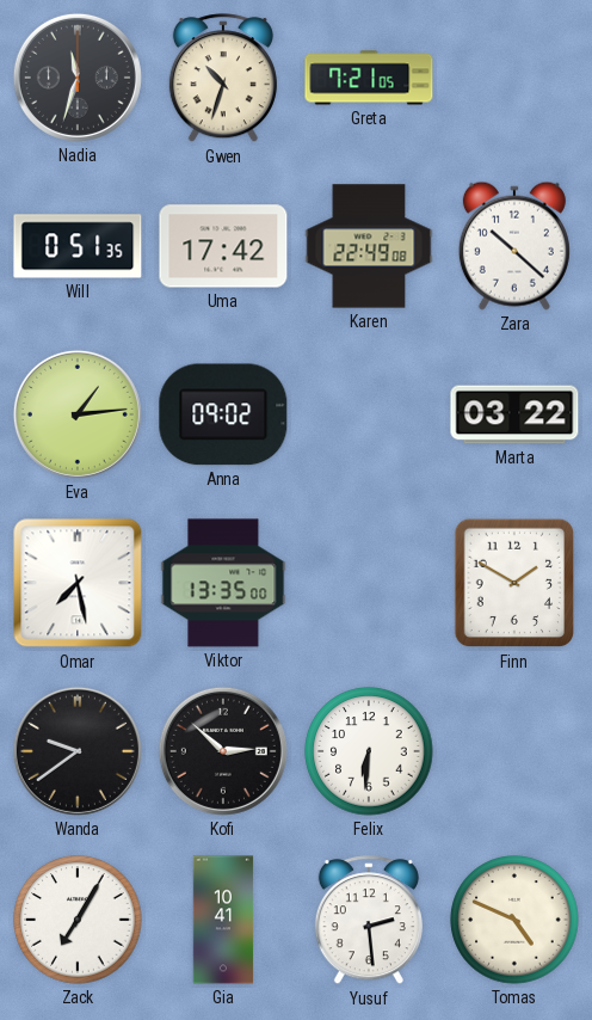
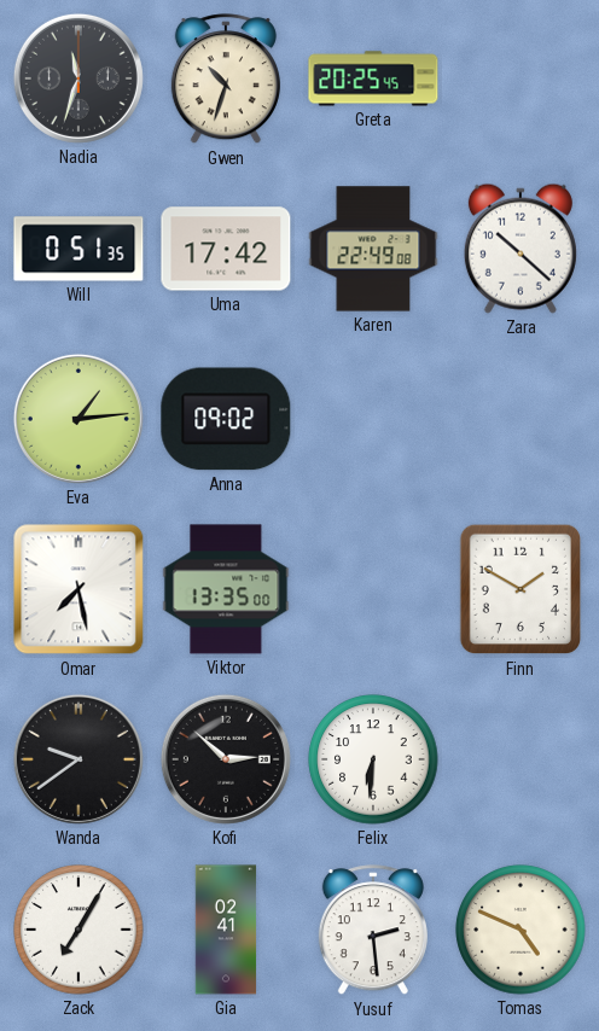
Greta: 7:21 -> 20:25 (373, 78)
Marta: 03:22 -> none (514, 414)
Gia: 10:41 -> 02:41 (226, 930)
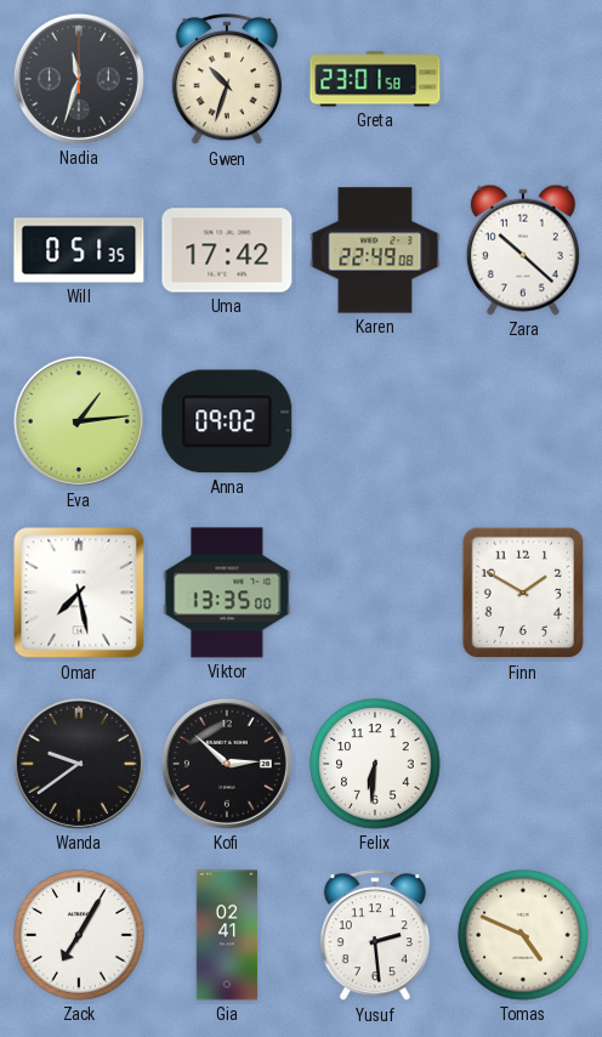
Greta: 20:25 -> 23:01 (375, 79)
